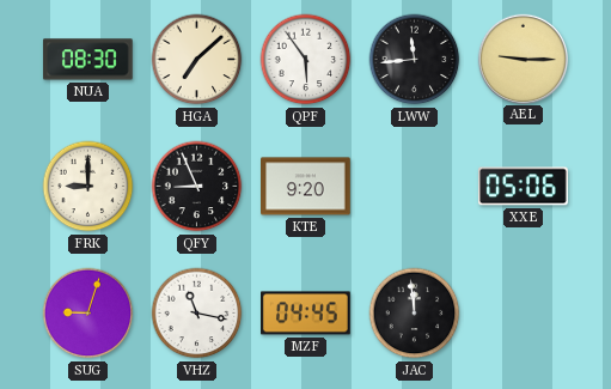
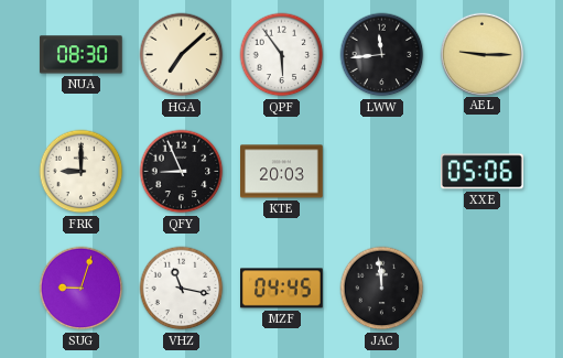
KTE: 9:20 -> 20:03 (282, 172)
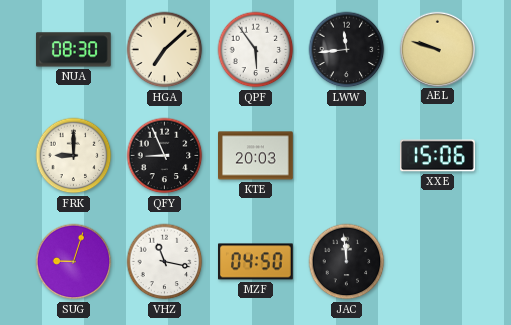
AEL: 9:15 -> 9:48 (437, 49)
XXE: 05:06 -> 15:06 (438, 156)
MZF: 04:45 -> 04:50 (256, 262)
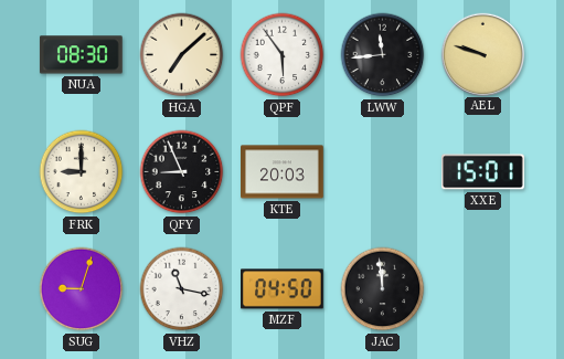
XXE: 15:06 -> 15:01 (483, 172)
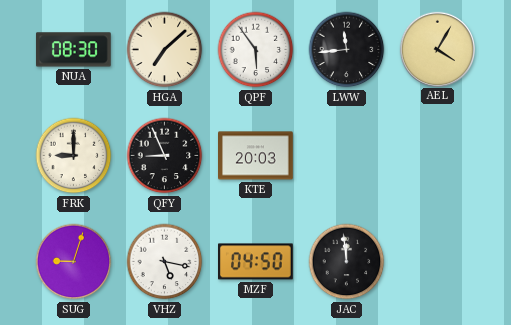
AEL: 9:48 -> 4:05 (437, 49)
XXE: 15:01 -> none (483, 172)
VHZ: 11:17 -> 5:17 (165, 262)
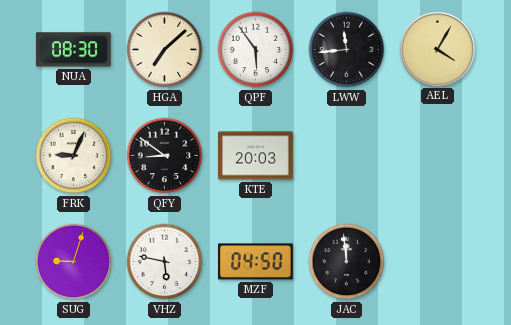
FRK: 9:00 -> 9:04 (74, 156)
QFY: 8:56 -> 8:51 (165, 156)
VHZ: 5:17 -> 5:47 (165, 262)
